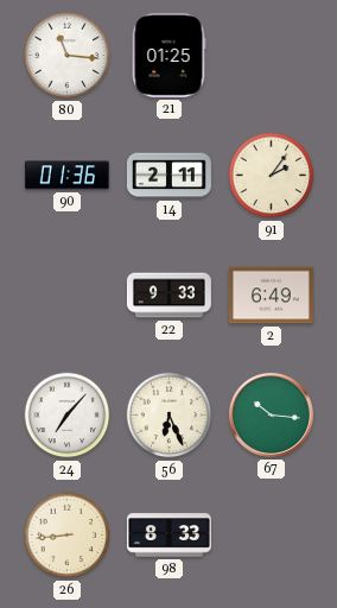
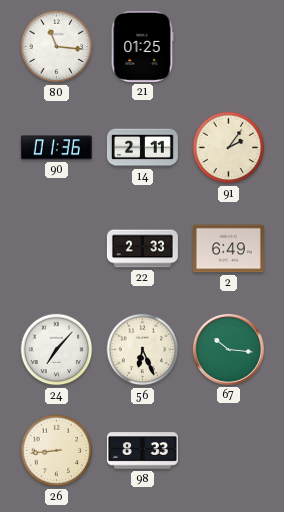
22: 9:33 -> 2:33 (142, 249)
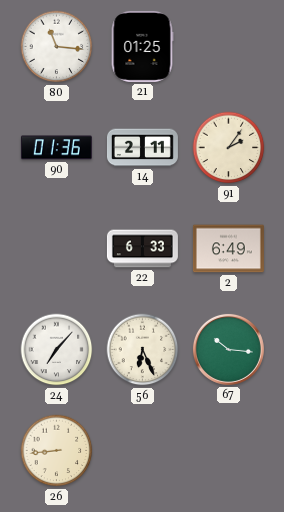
22: 2:33 -> 6:33 (142, 249)
98: 8:33 -> none (142, 451)
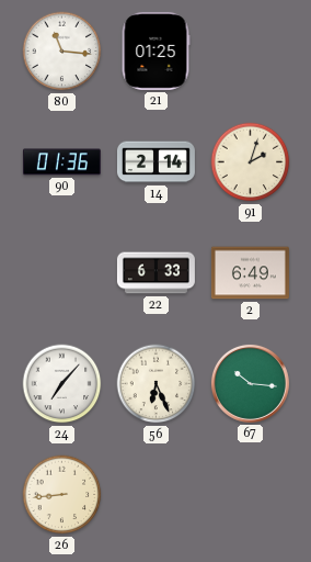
14: 2:11 -> 2:14 (155, 162)
91: 2:06 -> 2:03 (251, 162)
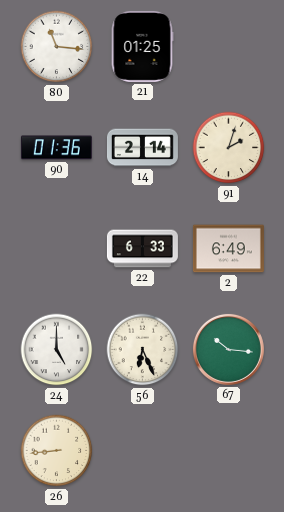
24: 7:07 -> 5:00 (57, 350)
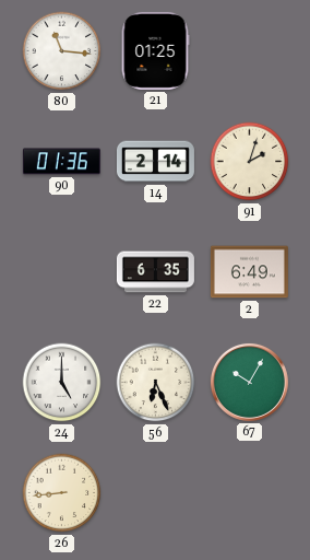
22: 6:33 -> 6:35 (155, 272)
67: 10:16 -> 10:05 (249, 382)
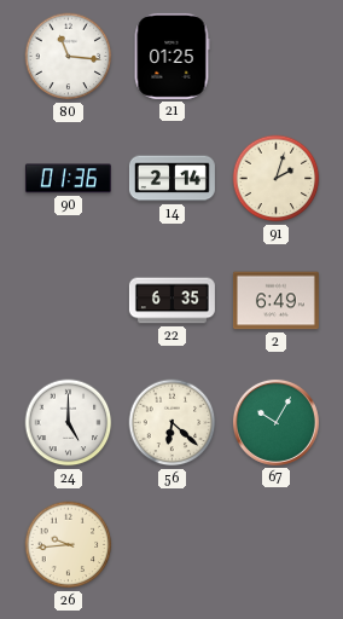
56: 6:26 -> 6:22 (173, 423)
26: 8:44 -> 9:44 (69, 545)
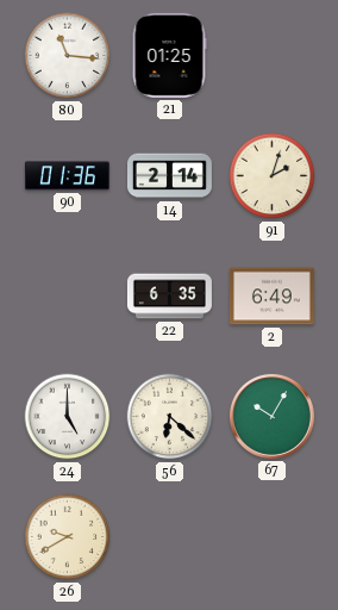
26: 9:44 -> 9:40 (68, 537)
